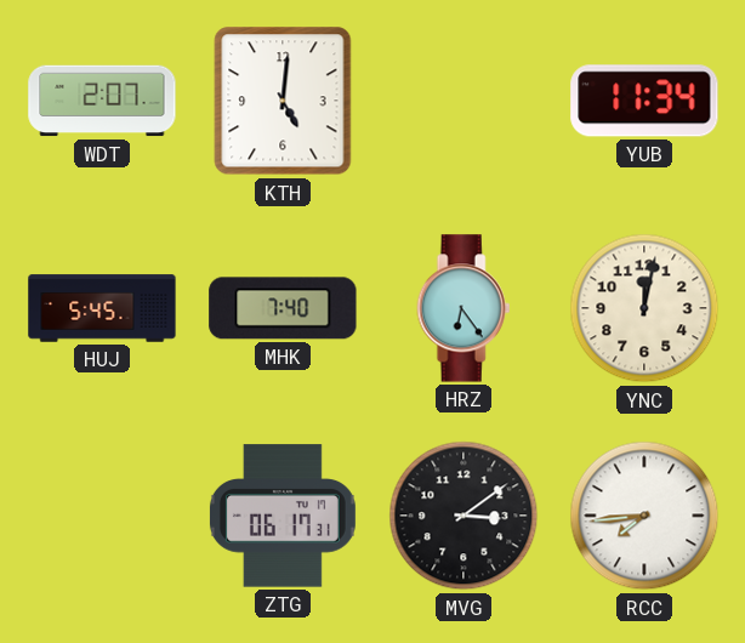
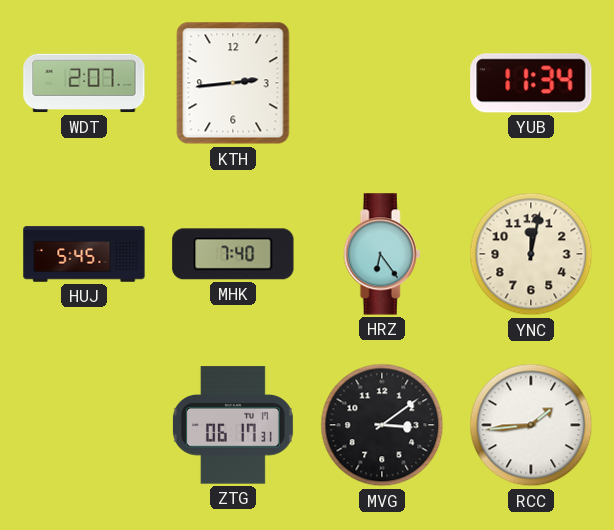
KTH: 5:01 -> 2:44 (233, 83)
RCC: 7:44 -> 1:44 (531, 425)
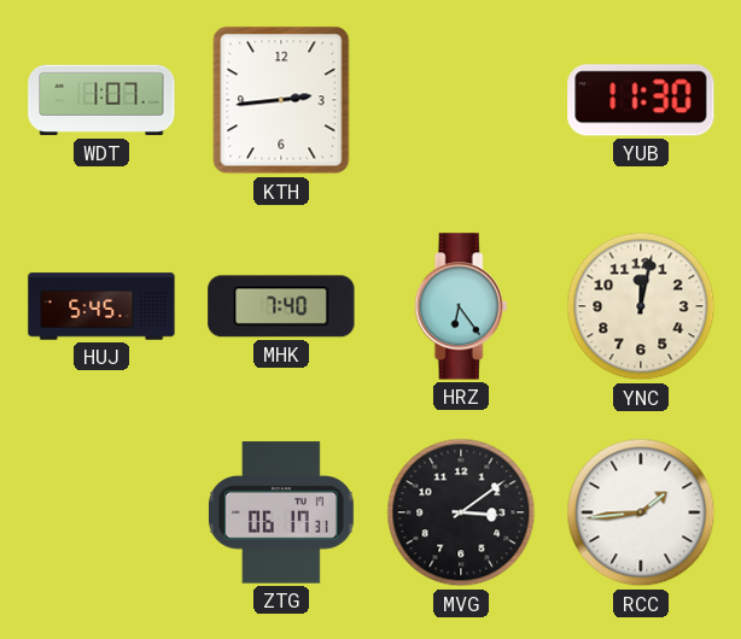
WDT: 2:07 -> 1:07 (101, 100)
YUB: 11:34 -> 11:30 (641, 100)
